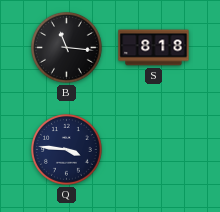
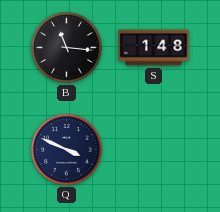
S: 8:18 -> 1:48 (154, 48)
Q: 3:46 -> 3:49 (67, 150)
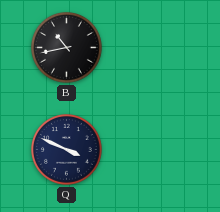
B: 11:16 -> 10:43 (67, 48)
S: 1:48 -> none (154, 48)
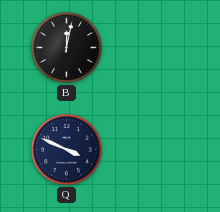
B: 10:43 -> 12:02 (67, 48)
